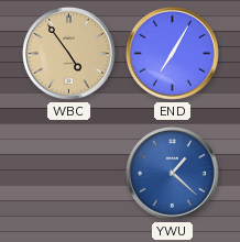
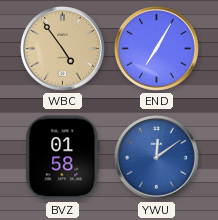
BVZ: none -> 01:58 (63, 158)
YWU: 1:22 -> 12:09 (157, 158)
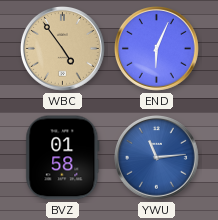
END: 7:05 -> 6:04 (157, 49)
YWU: 12:09 -> 11:14 (157, 158)
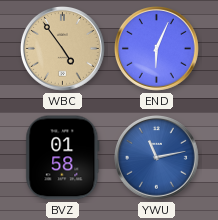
YWU: 11:14 -> 11:13 (157, 158)
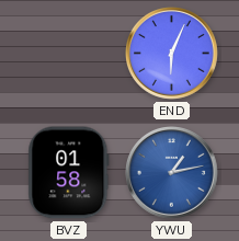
WBC: 4:54 -> none (63, 49)
YWU: 11:13 -> 1:13 (172, 173)
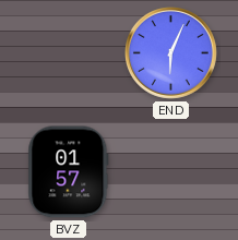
BVZ: 01:58 -> 01:57 (69, 172)
YWU: 1:13 -> none (172, 173)
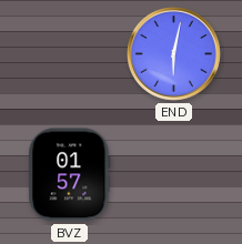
END: 6:04 -> 6:02 (174, 54)
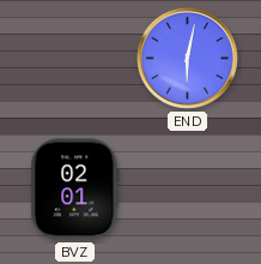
BVZ: 01:57 -> 02:01 (75, 190)
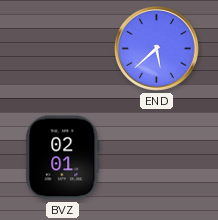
END: 6:02 -> 5:38 (157, 49)
